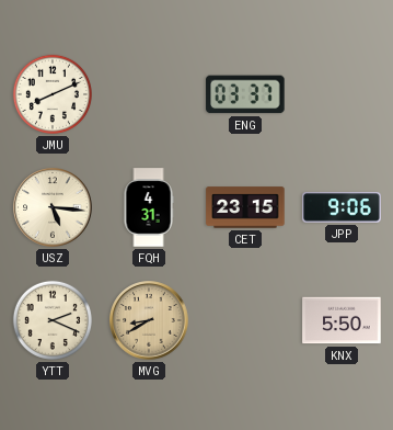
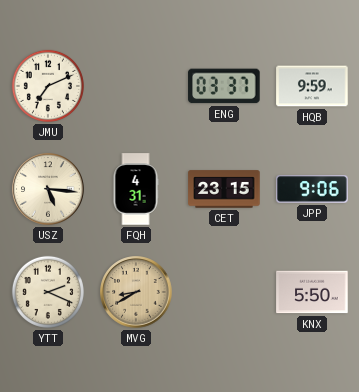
JMU: 8:11 -> 7:11 (48, 86)
HQB: none -> 9:59 (312, 86)
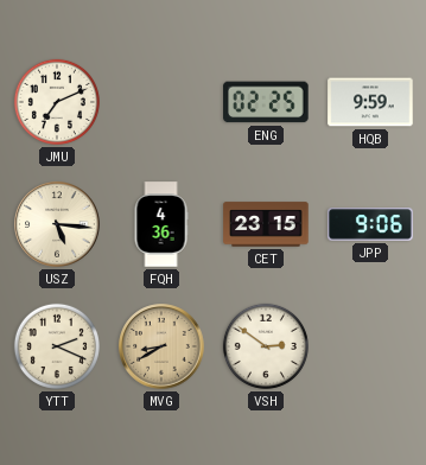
ENG: 03:37 -> 02:25 (266, 102)
FQH: 4:31 -> 4:36 (161, 224)
VSH: none -> 2:51 (266, 346)
KNX: 5:50 -> none (312, 292)
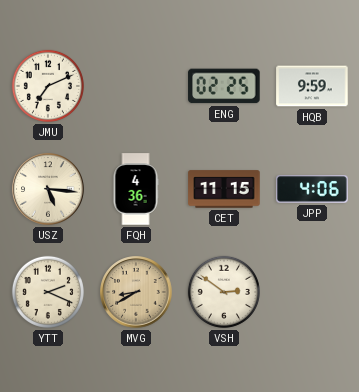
CET: 23:15 -> 11:15 (224, 189)
JPP: 9:06 -> 4:06 (312, 189)
